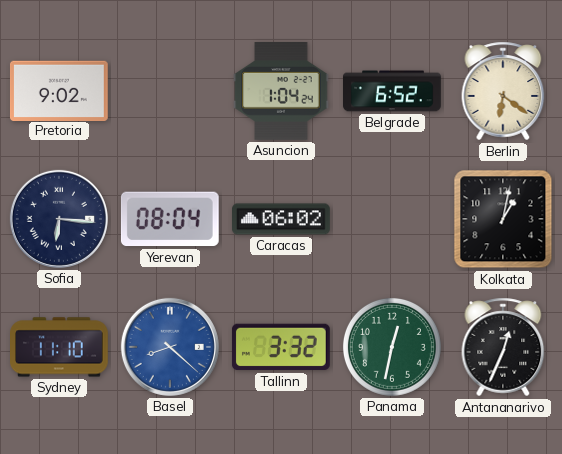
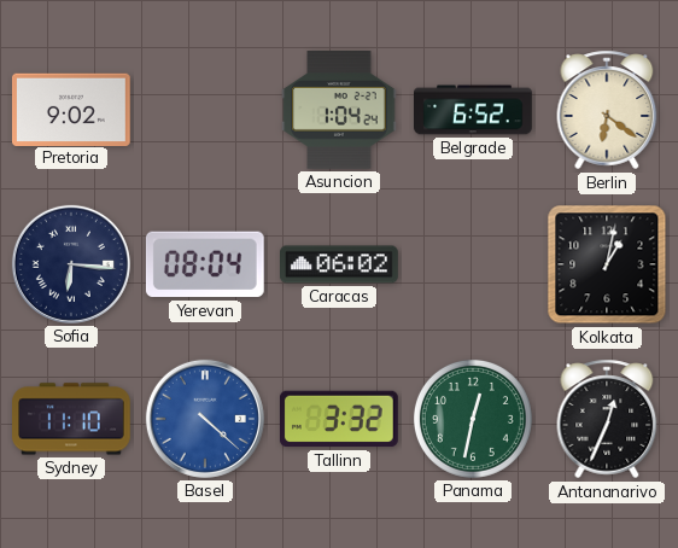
Basel: 8:22 -> 4:22 (205, 419)
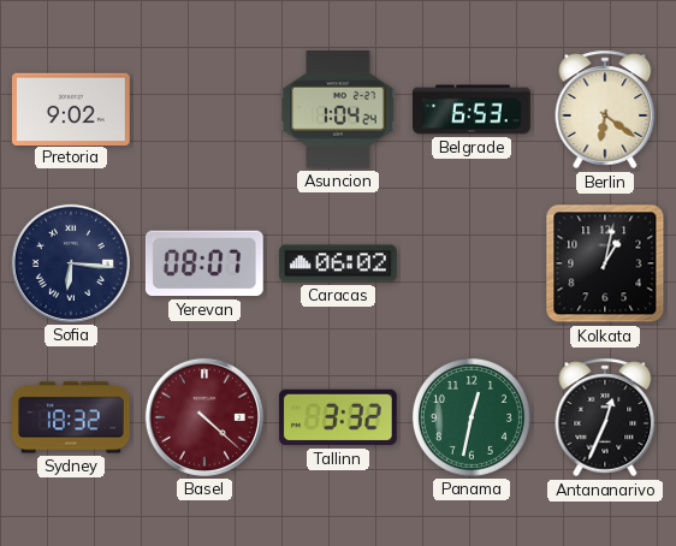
Belgrade: 6:52 -> 6:53 (473, 109)
Yerevan: 08:04 -> 08:07 (204, 263)
Sydney: 11:10 -> 18:32 (72, 417)
Basel dial: blue -> burgundy (204, 417)
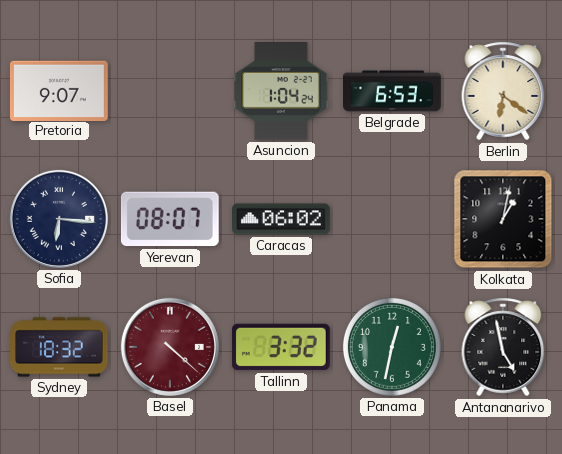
Pretoria: 9:02 -> 9:07 (59, 90)
Antananarivo: 12:34 -> 4:58 (503, 347)
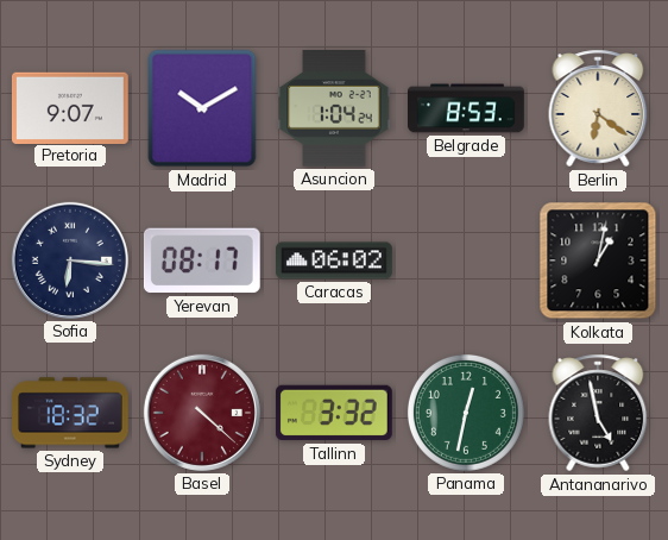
Madrid: none -> 10:10 (202, 108)
Belgrade: 6:53 -> 8:53 (467, 108)
Yerevan: 08:07 -> 08:17 (202, 260)
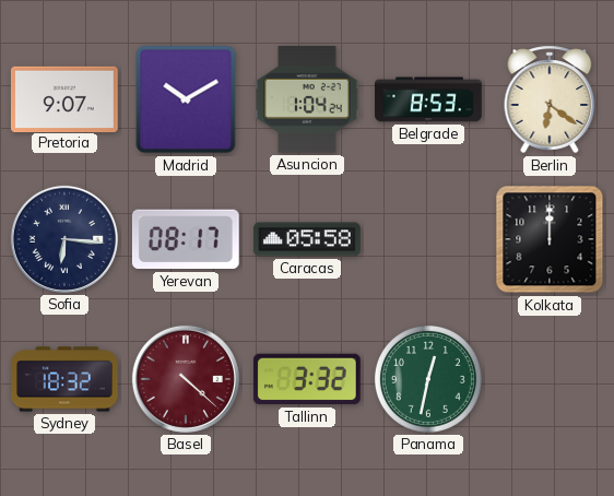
Caracas: 06:02 -> 05:58 (308, 239)
Kolkata: 1:02 -> 12:00 (550, 239)
Antananarivo: 4:58 -> none (598, 413)
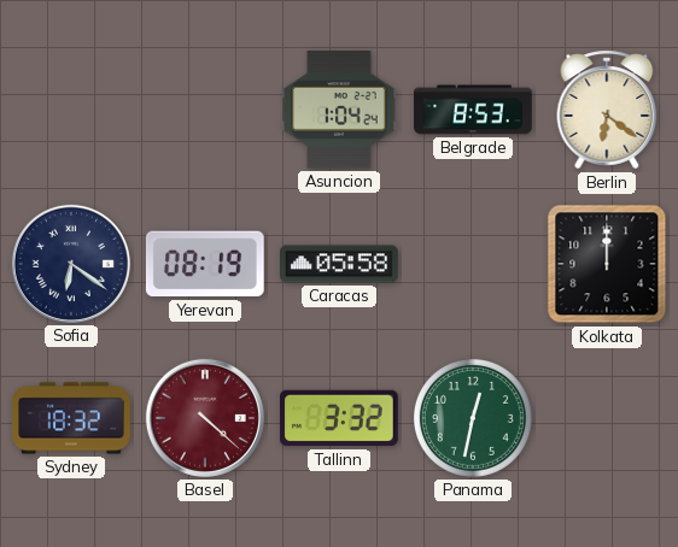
Pretoria: 9:07 -> none (64, 98)
Madrid: 10:10 -> none (186, 99)
Sofia: 6:16 -> 6:21 (71, 264)
Yerevan: 08:17 -> 08:19 (205, 264)
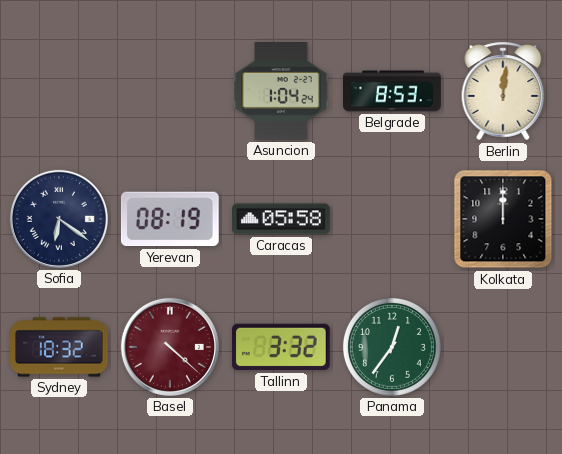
Berlin: 6:21 -> 12:01 (503, 91)
Panama: 12:32 -> 12:36 (392, 347)
